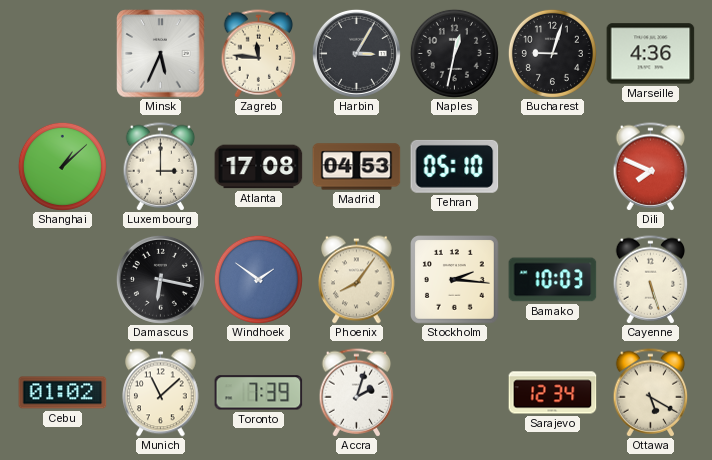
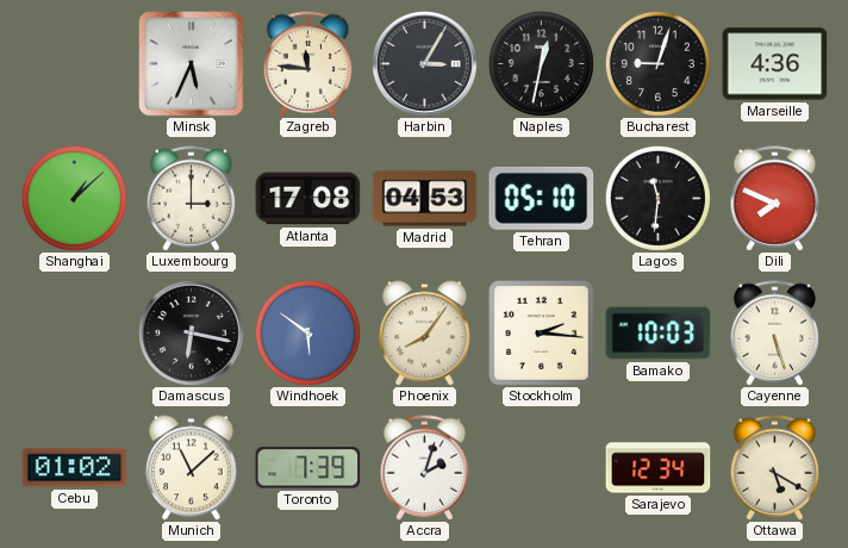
Lagos: none -> 11:31 (657, 198)
Windhoek: 1:51 -> 5:51 (307, 332)
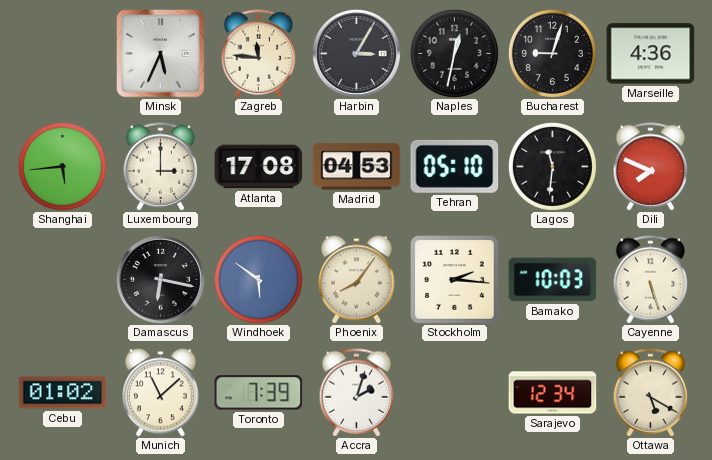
Shanghai: 1:08 -> 5:44 (62, 166)
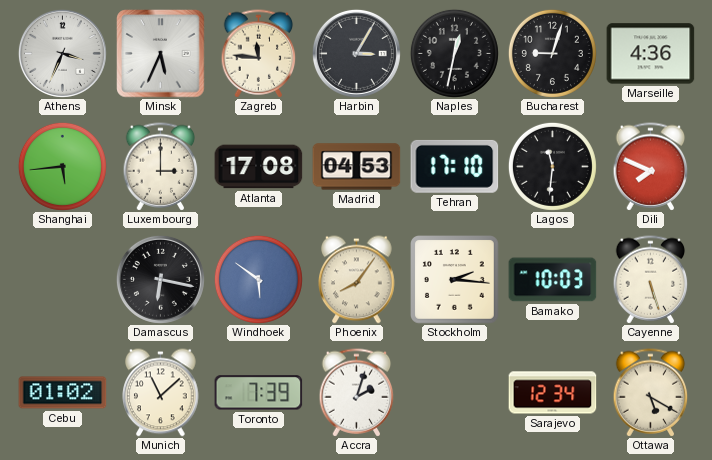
Athens: none -> 3:34 (62, 53)
Tehran: 05:10 -> 17:10 (455, 166)
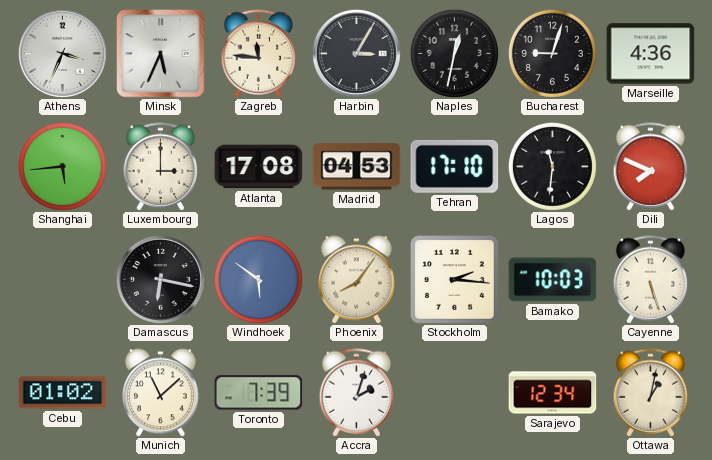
Ottawa: 5:20 -> 1:02 (651, 393)
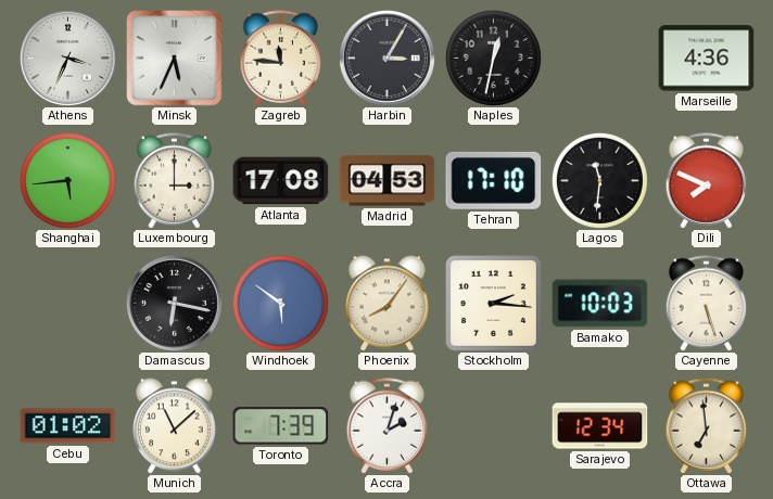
Bucharest: 9:03 -> none (552, 53)
Ottawa: 1:02 -> 6:59 (707, 426)
